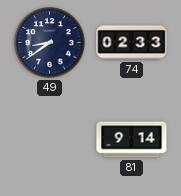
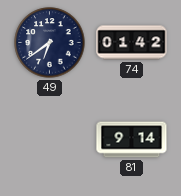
49: 8:39 -> 6:39 (50, 43)
74: 02:33 -> 01:42 (132, 43)
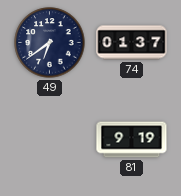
74: 01:42 -> 01:37 (132, 43)
81: 9:14 -> 9:19 (132, 140)
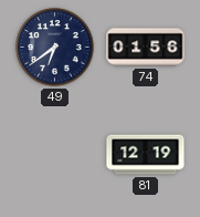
74: 01:37 -> 01:56 (146, 48)
81: 9:19 -> 12:19 (146, 155)
